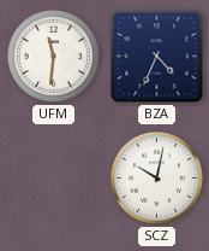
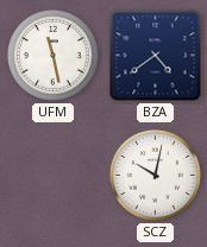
UFM: 11:31 -> 11:28 (52, 55)
BZA: 4:34 -> 4:39 (156, 56)
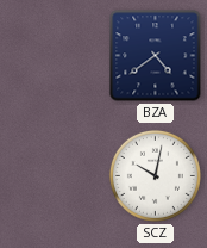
UFM: 11:28 -> none (52, 55)
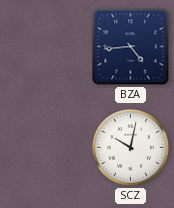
BZA: 4:39 -> 4:44 (131, 47)
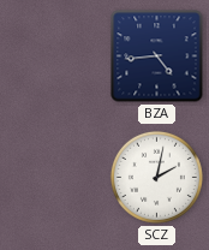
SCZ: 10:02 -> 2:02 (156, 177)
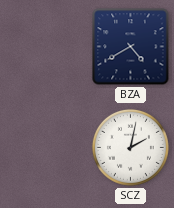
BZA: 4:44 -> 4:40 (131, 47)
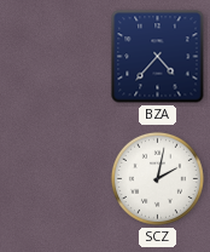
BZA: 4:40 -> 4:37 (158, 57)
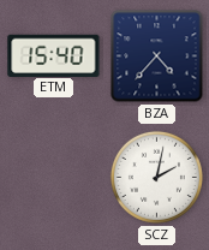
ETM: none -> 15:40 (54, 55)
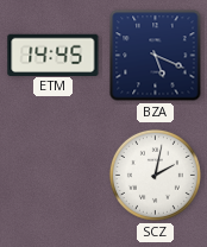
ETM: 15:40 -> 14:45 (54, 55)
BZA: 4:37 -> 5:19 (156, 56)
